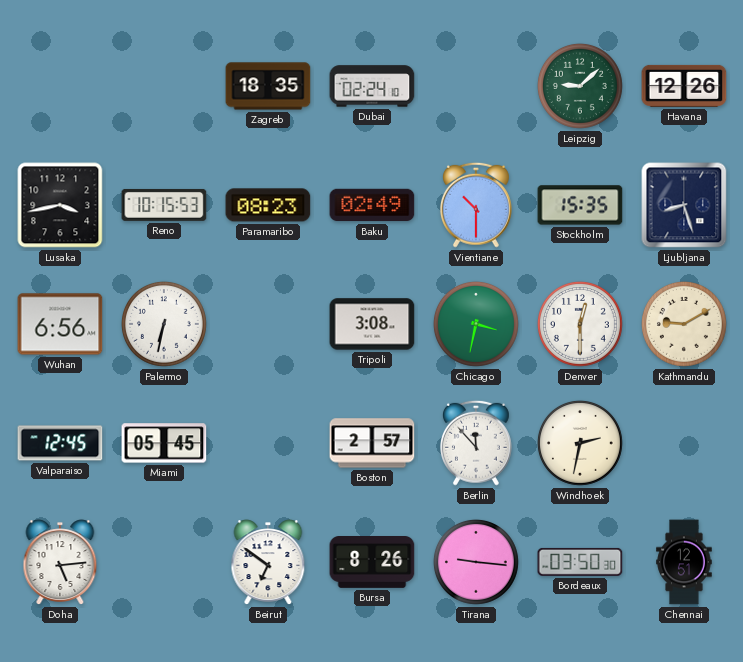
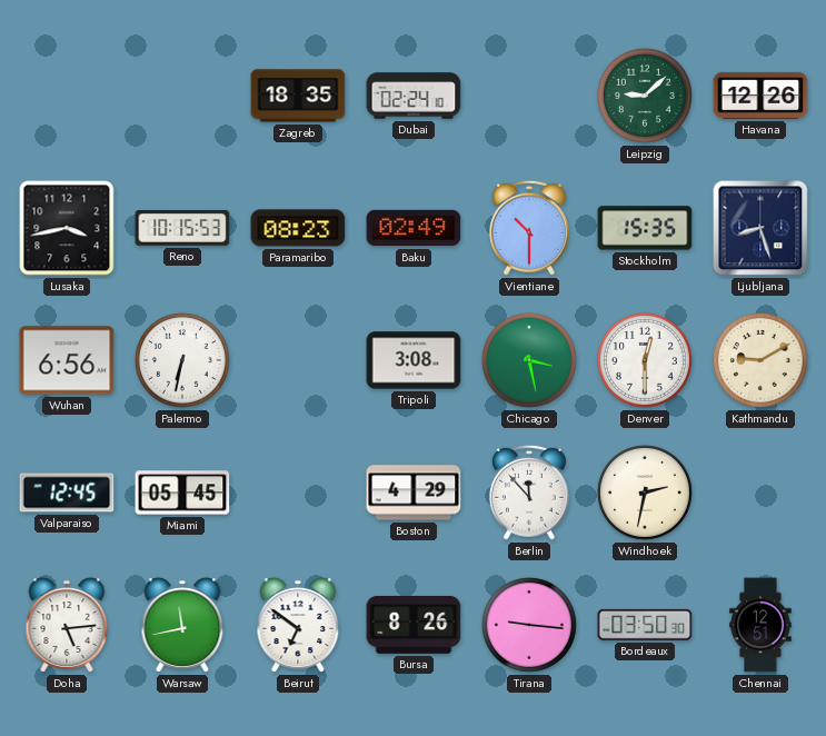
Chicago: 3:32 -> 3:28 (529, 360)
Boston: 2:57 -> 4:29 (414, 493)
Warsaw: none -> 11:43 (182, 625)
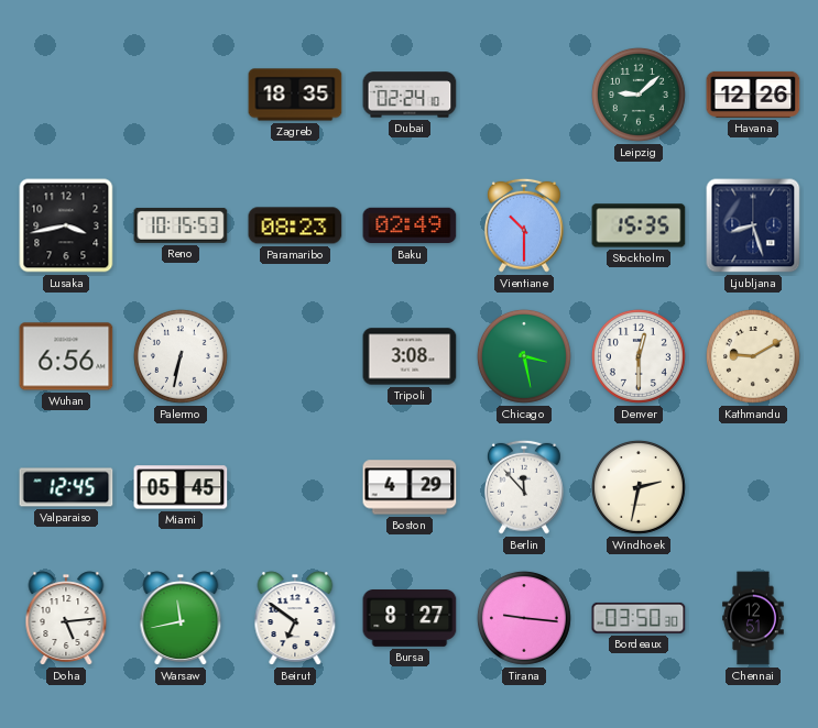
Bursa: 8:26 -> 8:27 (410, 619)
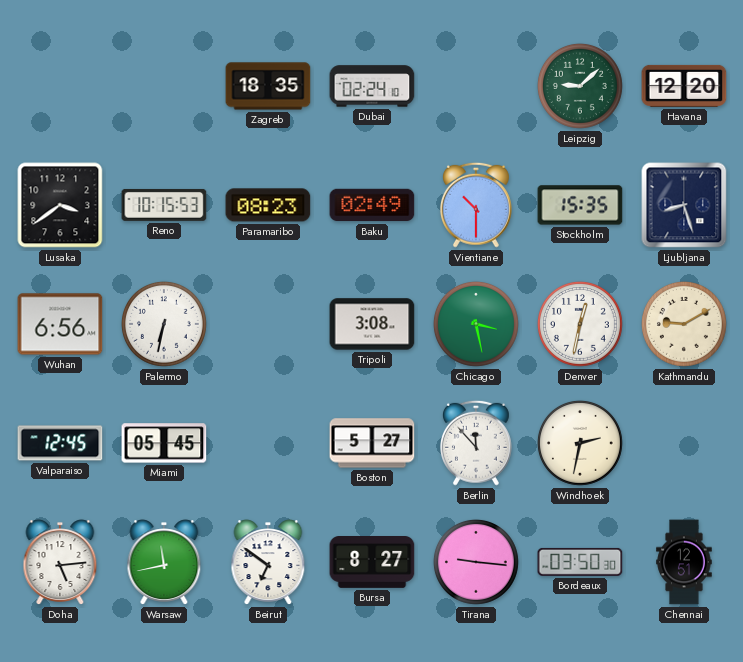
Havana: 12:26 -> 12:20 (684, 86)
Lusaka: 3:43 -> 3:39 (60, 205)
Denver: 12:30 -> 12:32 (580, 324)
Boston: 4:29 -> 5:27 (372, 443)
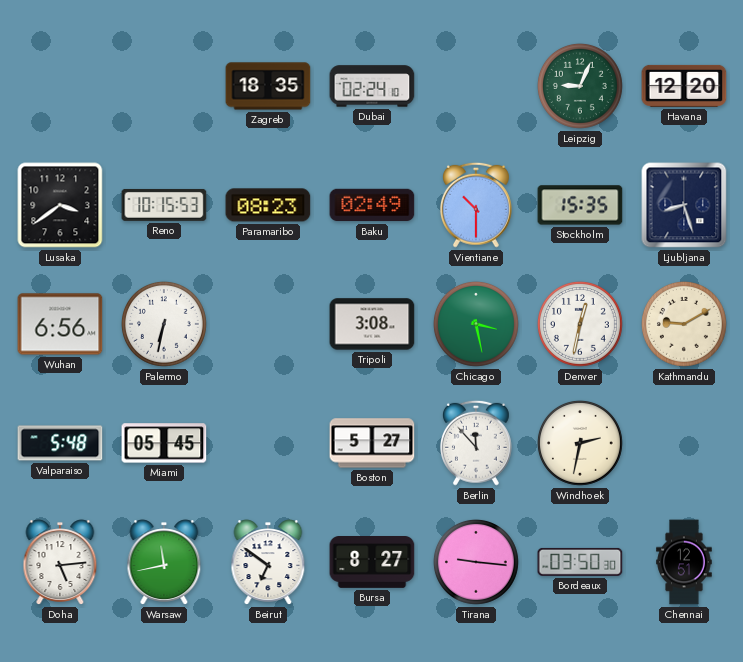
Leipzig: 9:08 -> 9:04 (580, 86)
Valparaiso: 12:45 -> 5:48 (60, 443)
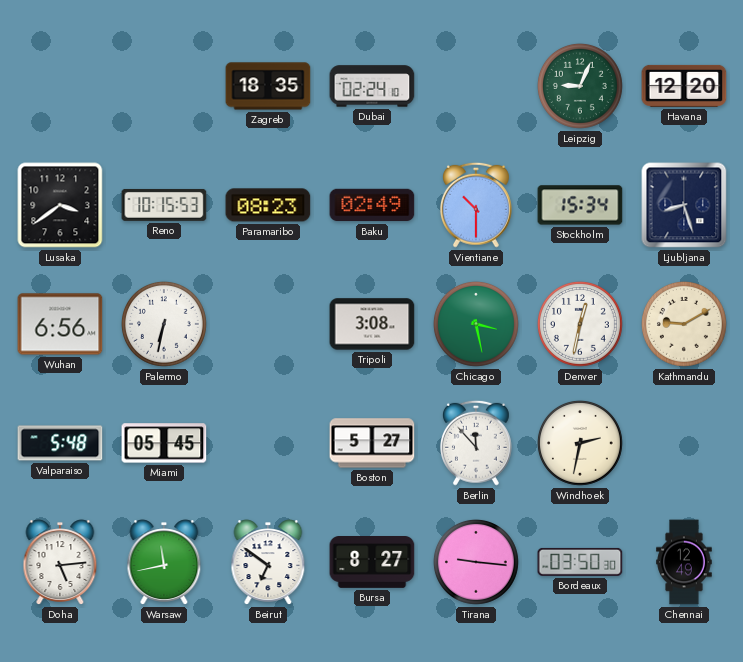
Stockholm: 15:35 -> 15:34 (580, 205)
Chennai: 12:51 -> 12:49 (684, 562)
